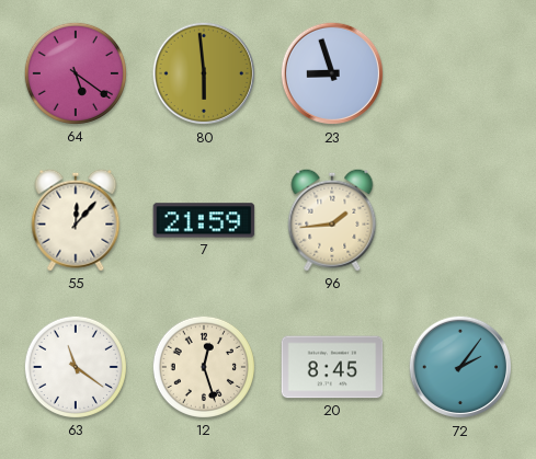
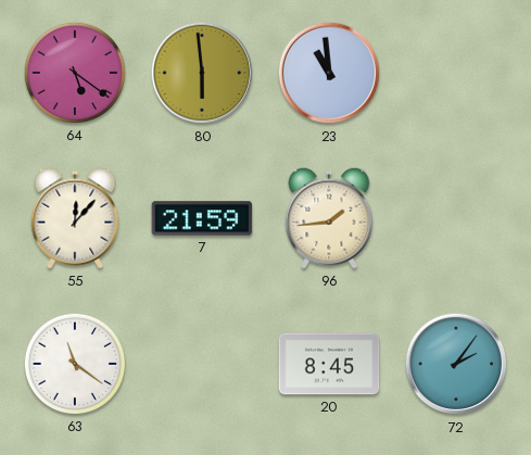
23: 8:57 -> 10:59 (329, 73)
12: 12:27 -> none (204, 367)
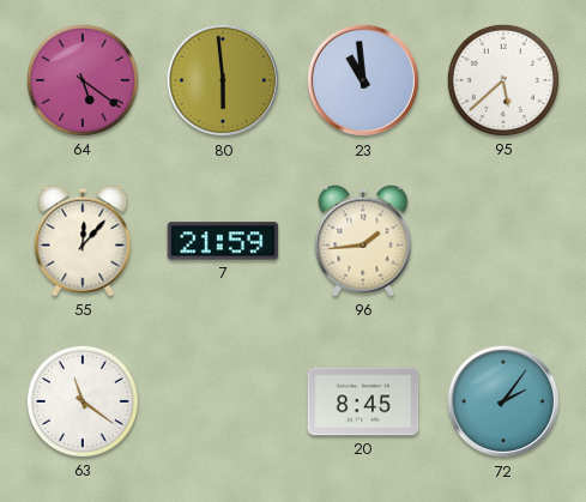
95: none -> 5:38 (503, 80)
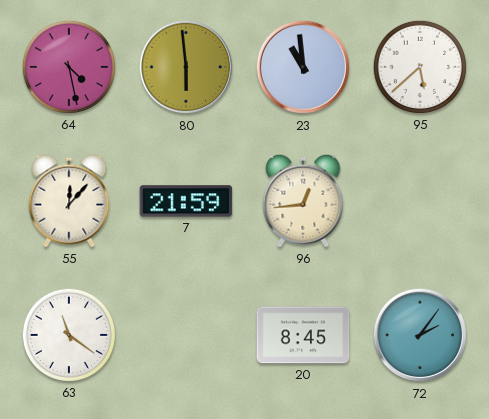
64: 5:21 -> 4:28 (69, 67)
96: 1:44 -> 12:44 (303, 201)
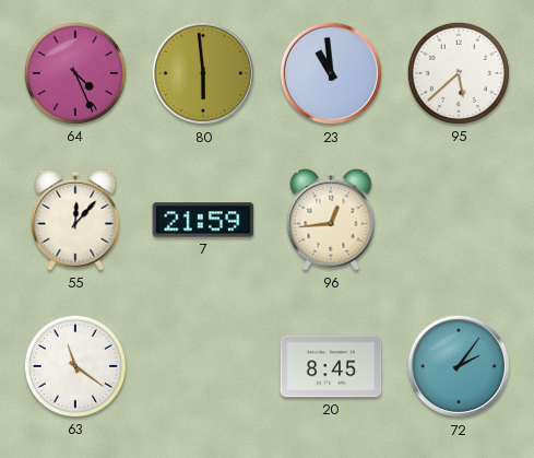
64: 4:28 -> 4:26 (75, 73)
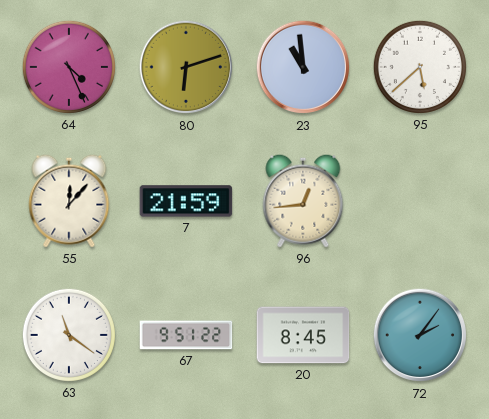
80: 5:59 -> 6:12 (186, 67)
67: none -> 9:51 (186, 335)
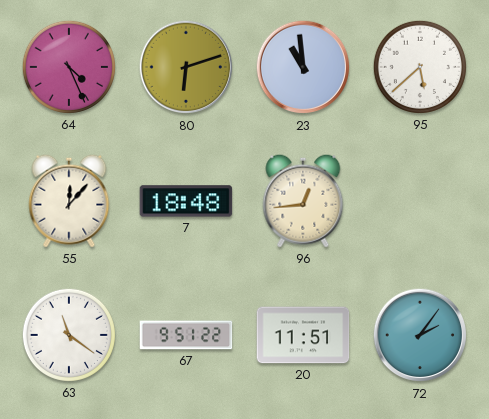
7: 21:59 -> 18:48 (186, 201)
20: 8:45 -> 11:51 (303, 335)
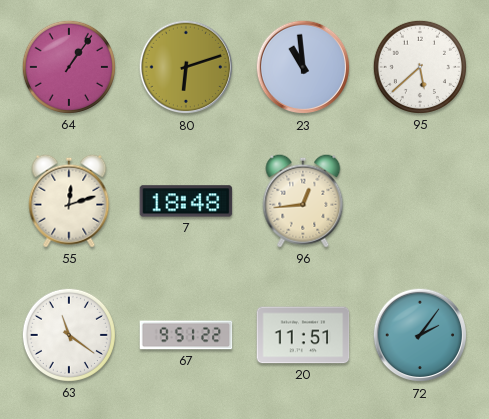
64: 4:26 -> 1:06 (69, 67)
55: 12:07 -> 12:12 (69, 201)
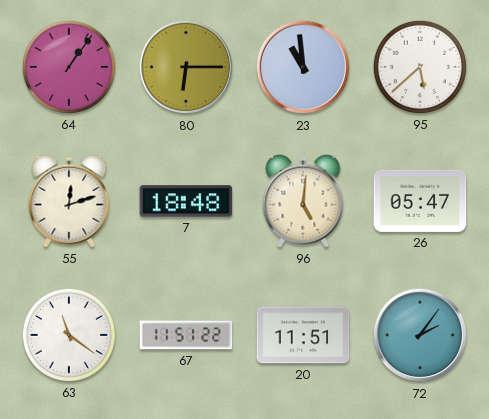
80: 6:12 -> 6:15 (186, 67)
96: 12:44 -> 5:01 (303, 201)
26: none -> 05:47 (420, 201)
67: 9:51 -> 11:51 (186, 335)
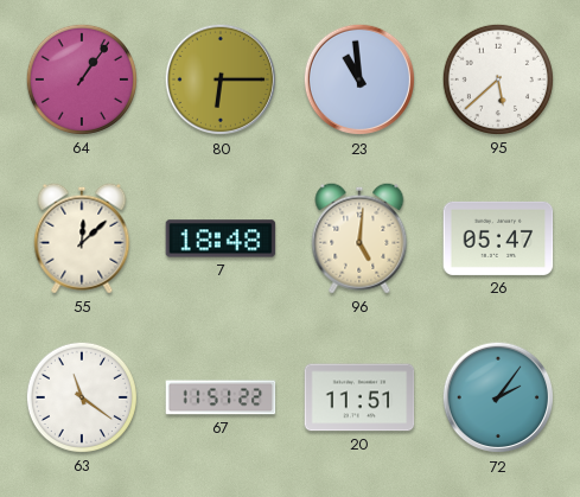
55: 12:12 -> 12:08 (82, 238)
